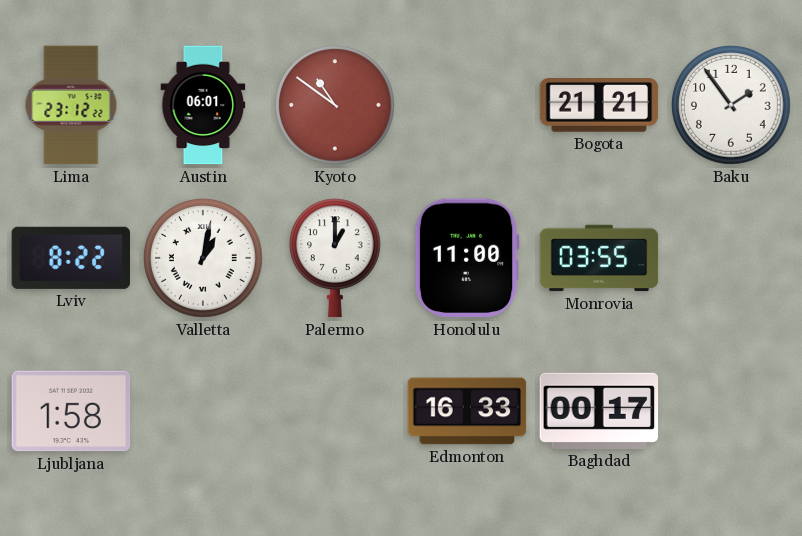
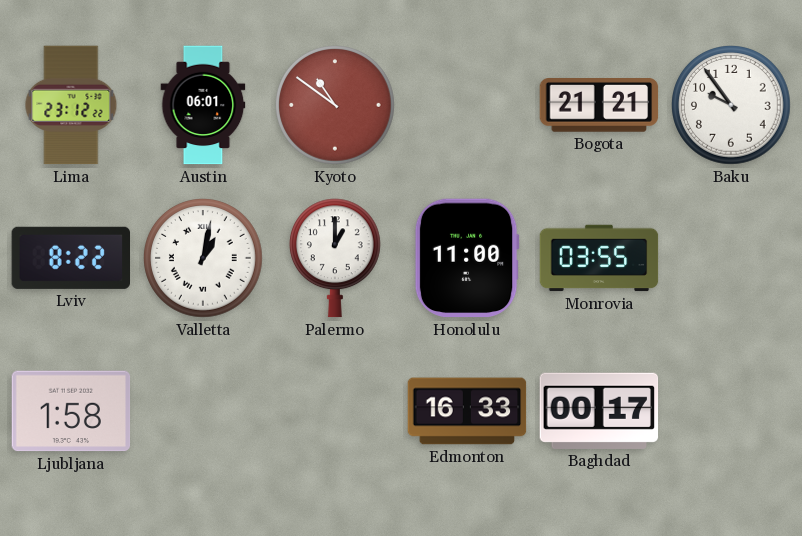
Baku: 1:54 -> 9:54 (732, 106)
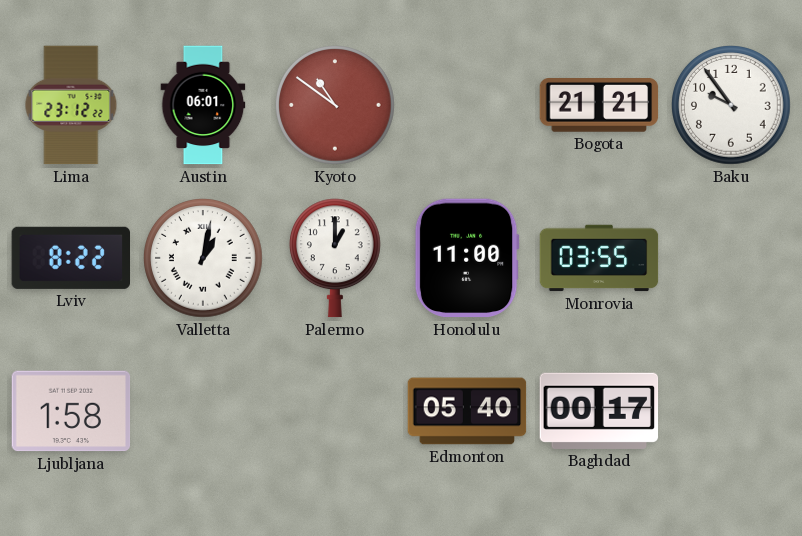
Edmonton: 16:33 -> 05:40 (467, 411)
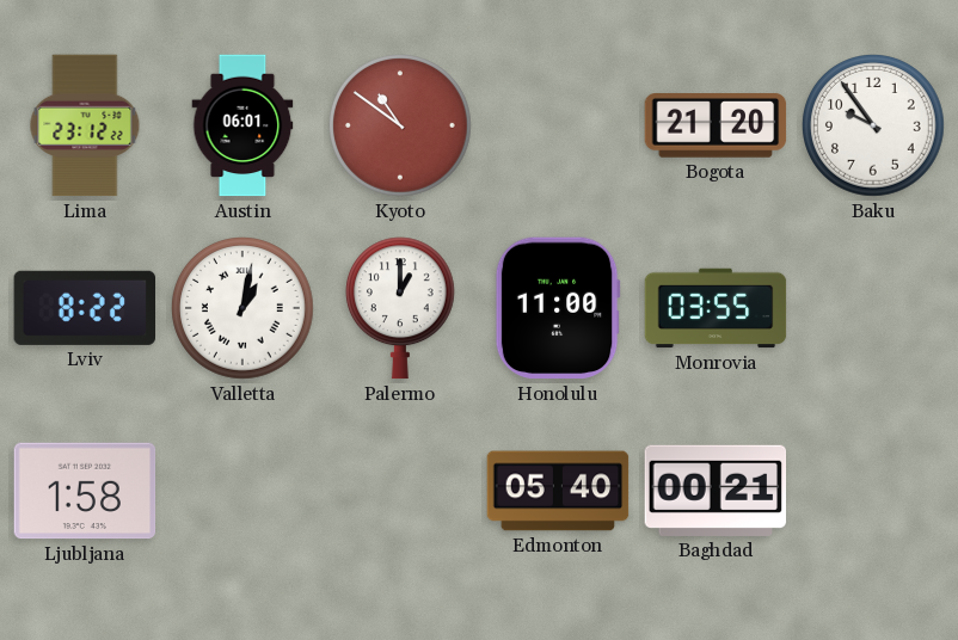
Bogota: 21:21 -> 21:20 (716, 127)
Baghdad: 00:17 -> 00:21 (716, 491)
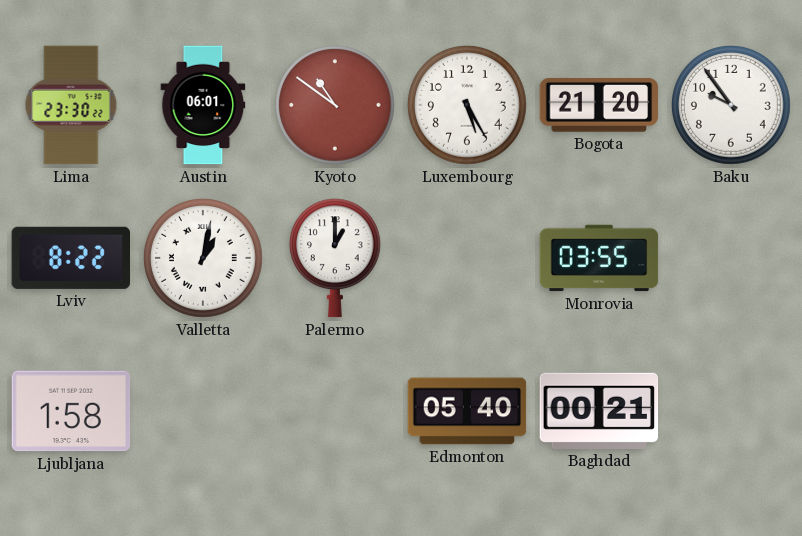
Lima: 23:12 -> 23:30 (71, 105)
Luxembourg: none -> 5:25 (468, 106)
Honolulu: 11:00 -> none (558, 308)
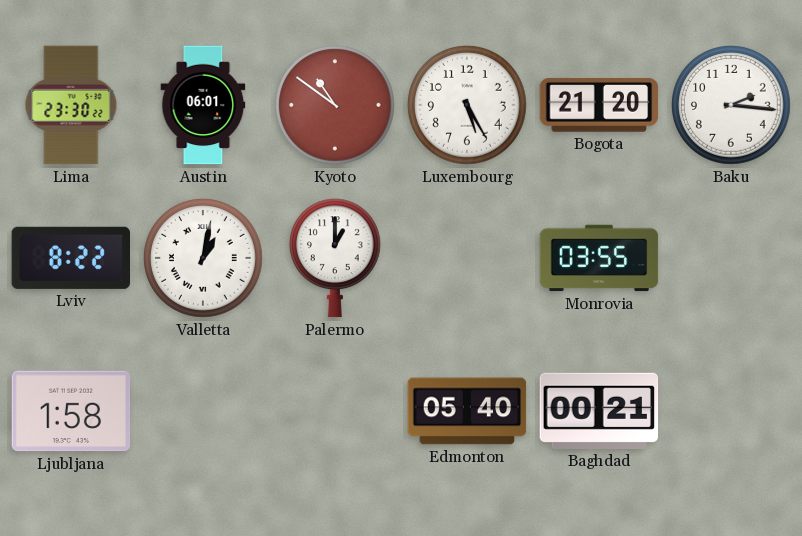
Baku: 9:54 -> 2:16 (732, 106)
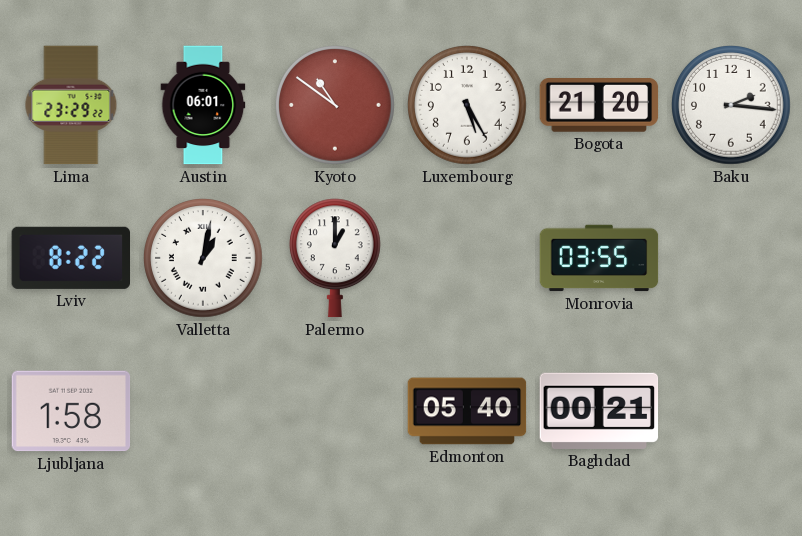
Lima: 23:30 -> 23:29 (71, 105)
